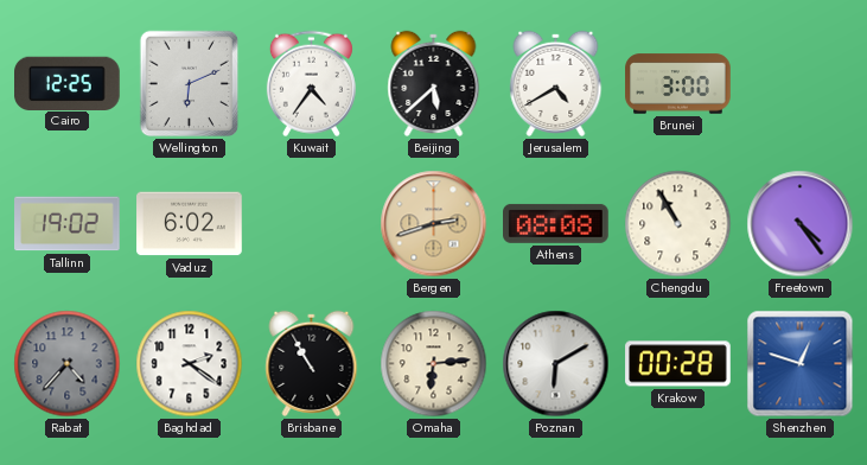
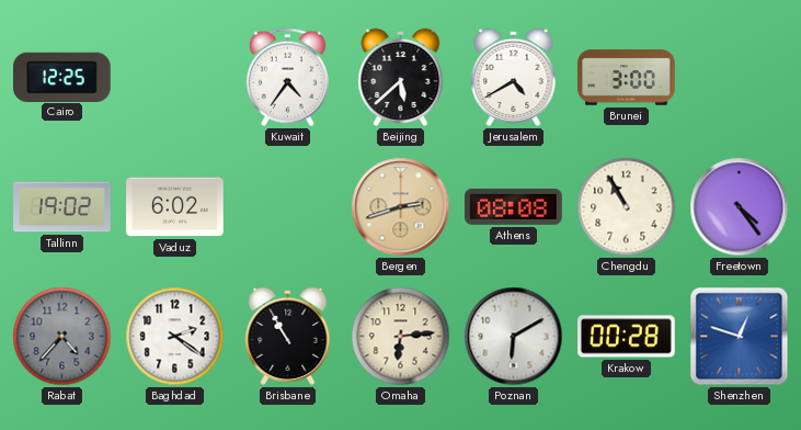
Wellington: 6:11 -> none (190, 84)
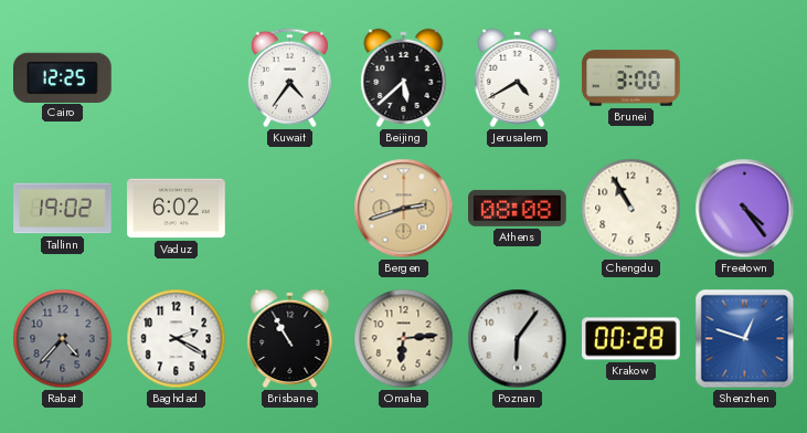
Baghdad: 2:21 -> 2:20 (177, 339)
Poznan: 6:10 -> 6:06 (518, 339)
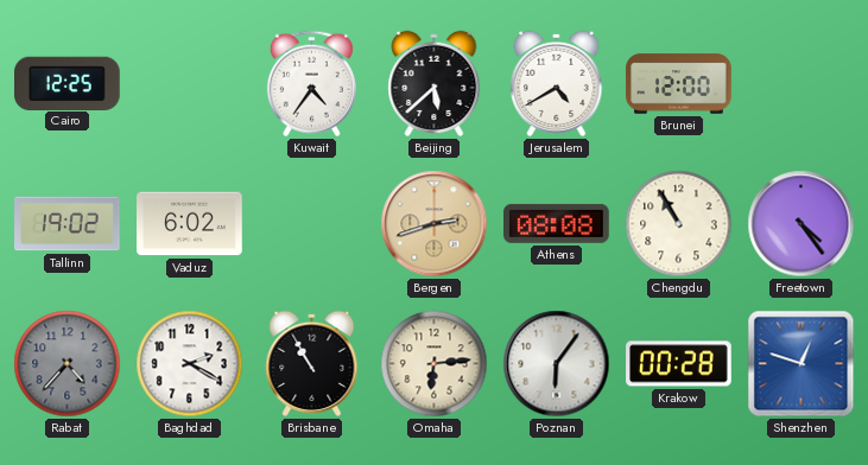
Brunei: 3:00 -> 12:00 (679, 84)
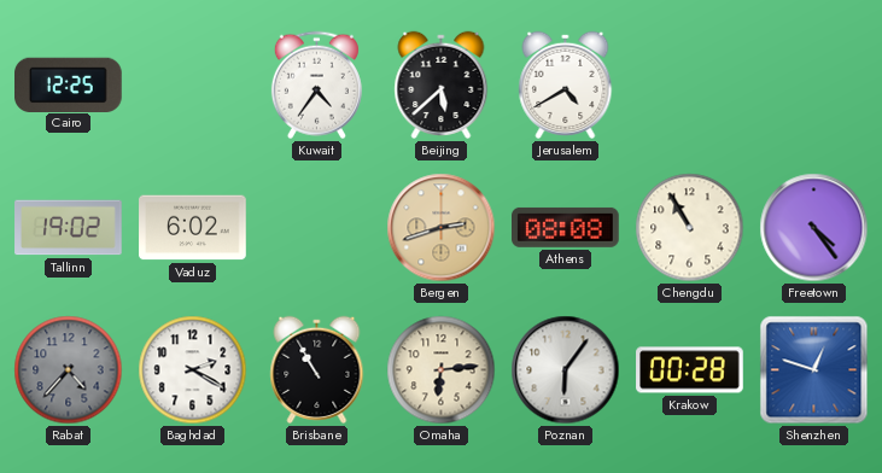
Brunei: 12:00 -> none (679, 84)
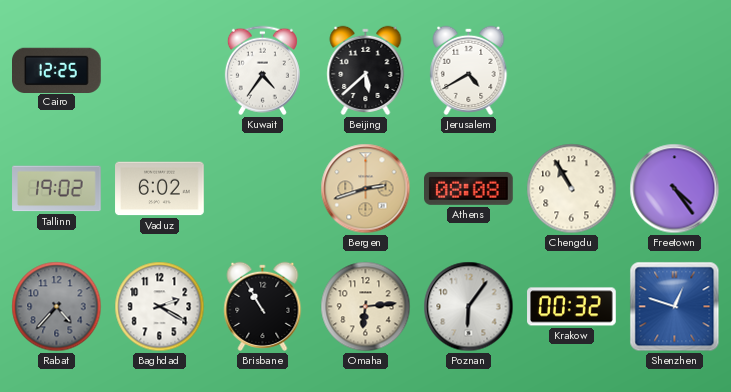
Krakow: 00:28 -> 00:32 (572, 307)
